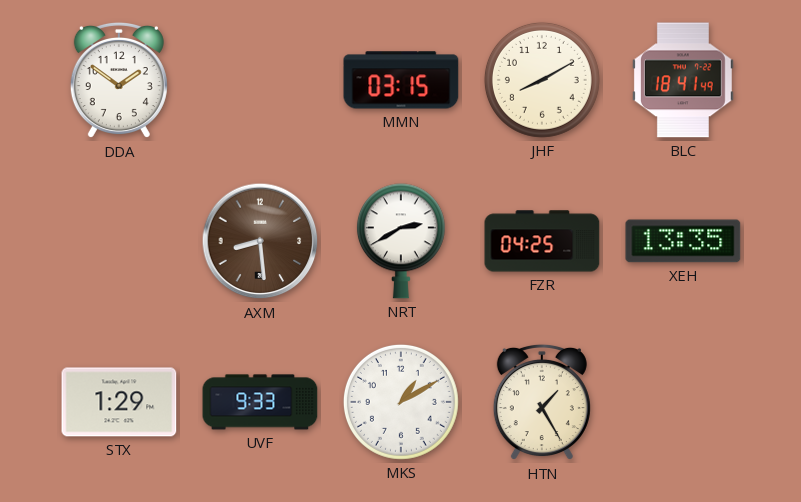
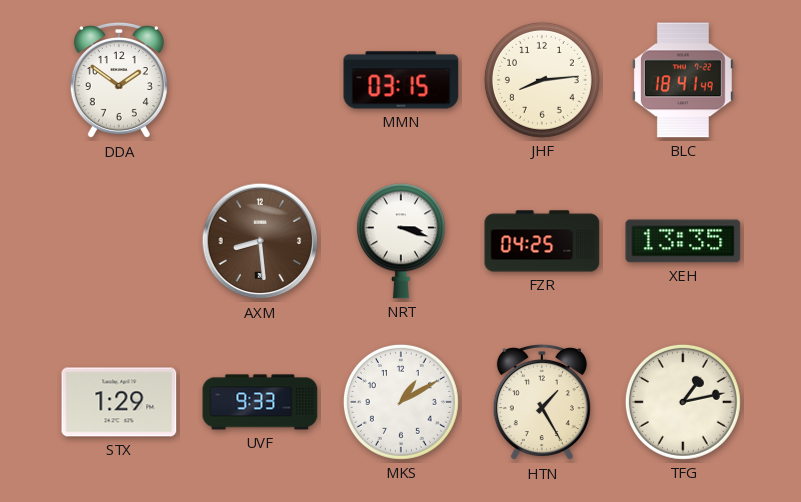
JHF: 8:10 -> 8:14 (542, 80)
NRT: 2:40 -> 3:18 (401, 241)
TFG: none -> 1:13 (683, 402)
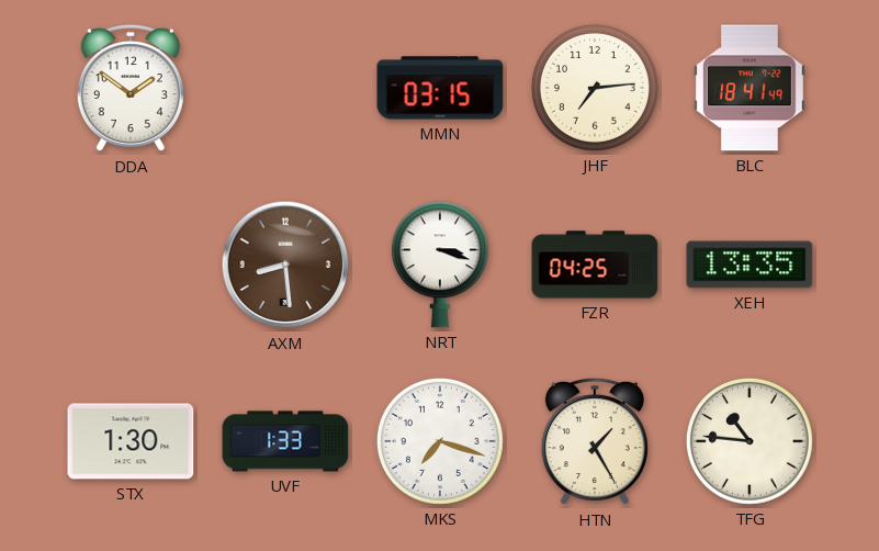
JHF: 8:14 -> 7:14 (595, 88)
STX: 1:29 -> 1:30 (131, 441)
UVF: 9:33 -> 1:33 (285, 441)
MKS: 1:10 -> 7:18 (440, 441)
TFG: 1:13 -> 10:46 (750, 441)
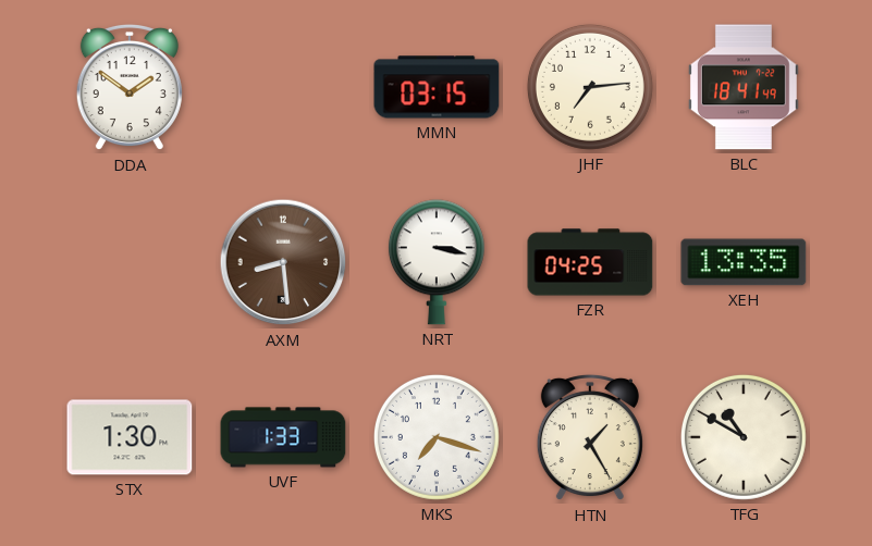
NRT: 3:18 -> 3:17 (437, 262)
TFG: 10:46 -> 10:50 (744, 437)
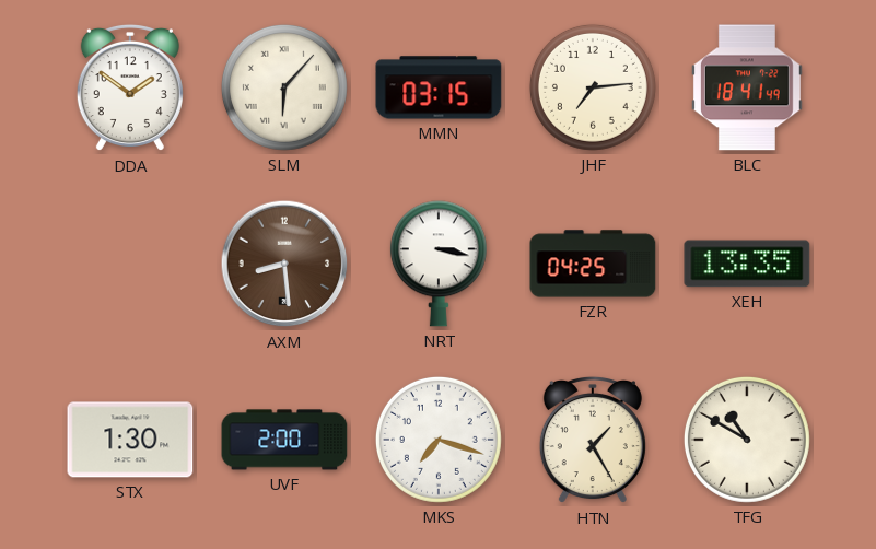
SLM: none -> 6:07 (284, 87)
UVF: 1:33 -> 2:00 (284, 440)
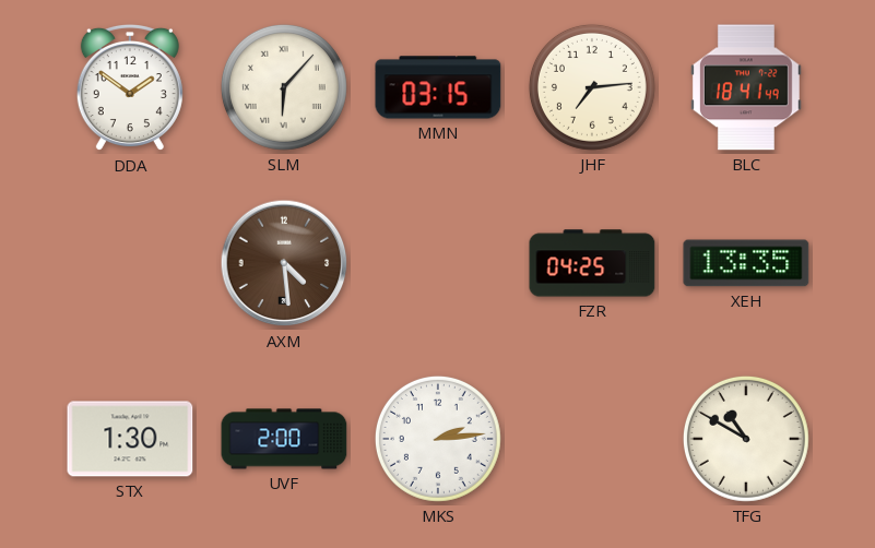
AXM: 8:29 -> 4:29 (284, 263)
NRT: 3:17 -> none (439, 264)
MKS: 7:18 -> 2:14 (438, 439)
HTN: 1:25 -> none (593, 440)
